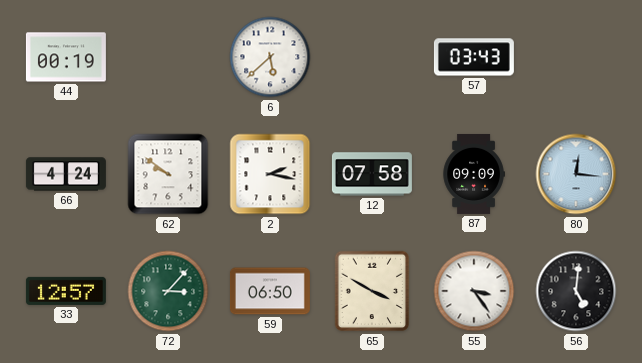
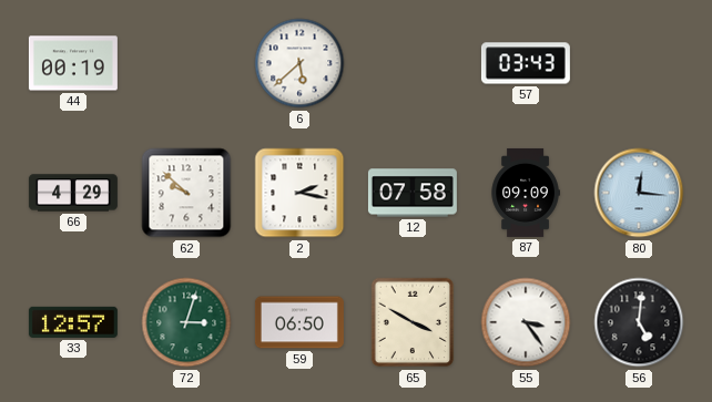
66: 4:24 -> 4:29 (73, 193)
62: 9:51 -> 9:52 (186, 193)
72: 3:07 -> 3:03 (186, 322)
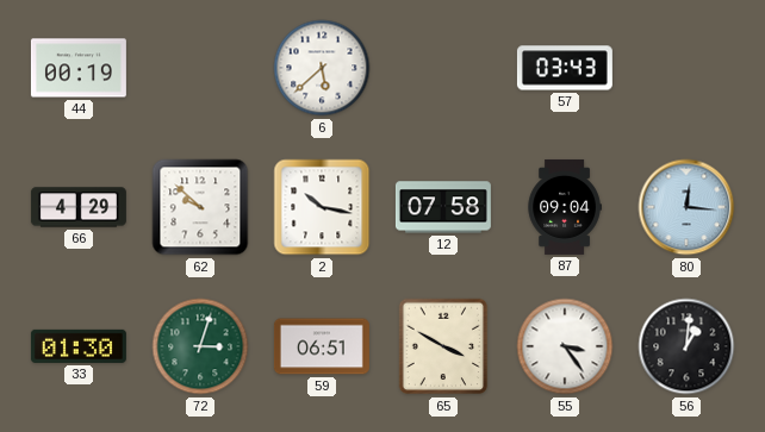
2: 2:17 -> 10:17 (322, 207)
87: 09:09 -> 09:04 (565, 207)
33: 12:57 -> 01:30 (79, 346)
59: 06:50 -> 06:51 (322, 346)
56: 5:01 -> 1:01 (686, 346)
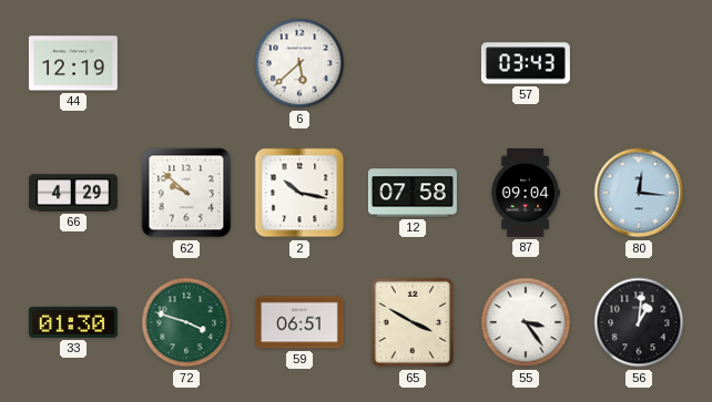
44: 00:19 -> 12:19 (73, 63)
72: 3:03 -> 3:48 (186, 322)
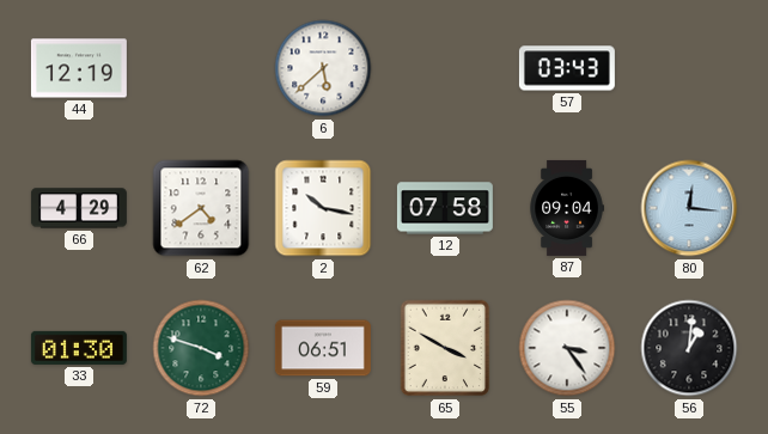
62: 9:52 -> 4:39 (201, 208)
